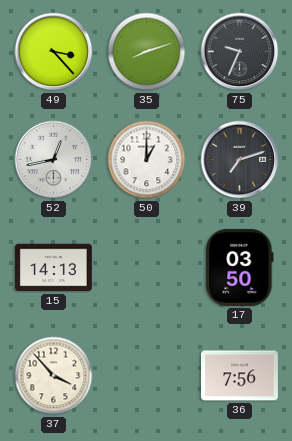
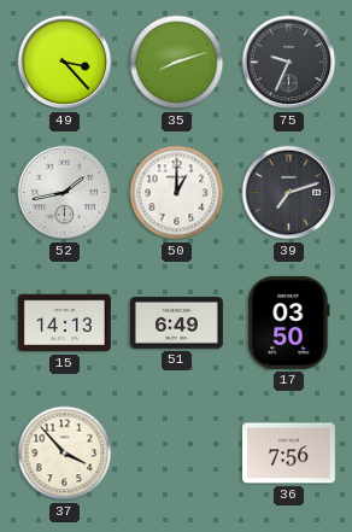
52: 12:43 -> 1:43 (65, 193)
51: none -> 6:49 (176, 323)
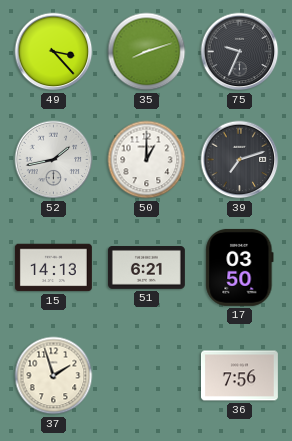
51: 6:49 -> 6:21 (146, 268)
37: 3:53 -> 1:57 (54, 376)
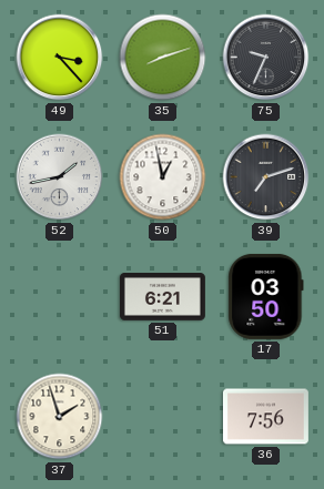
50: 1:00 -> 12:58 (163, 177)
15: 14:13 -> none (53, 268)
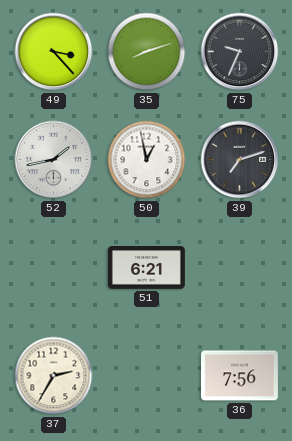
17: 03:50 -> none (266, 296)
37: 1:57 -> 2:35 (54, 376)
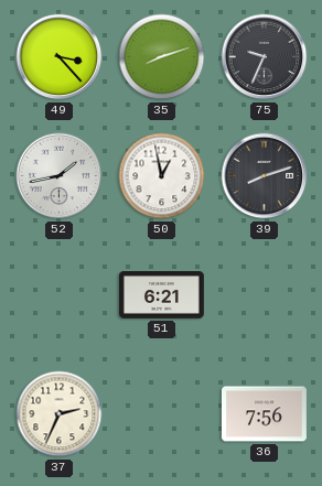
39: 7:12 -> 8:12 (265, 176)
37: 2:35 -> 2:34 (60, 414)
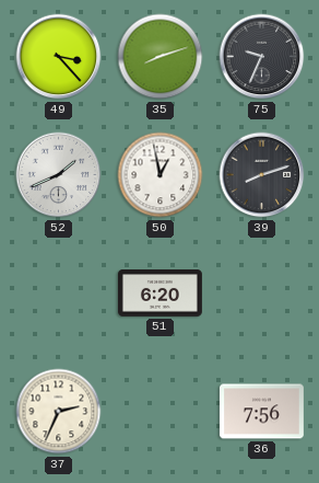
52: 1:43 -> 1:41 (59, 175)
51: 6:21 -> 6:20 (159, 294)
